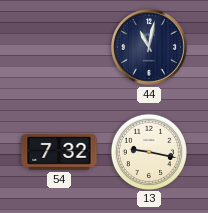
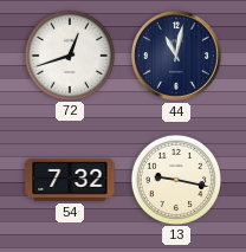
72: none -> 12:42 (69, 54)
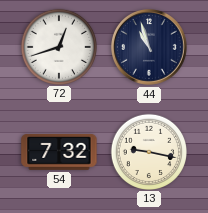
44: 11:02 -> 10:57 (150, 48)
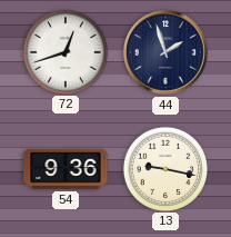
44: 10:57 -> 1:57 (167, 53)
54: 7:32 -> 9:36 (66, 170)
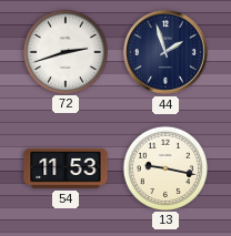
72: 12:42 -> 2:42 (64, 51)
54: 9:36 -> 11:53 (66, 170)
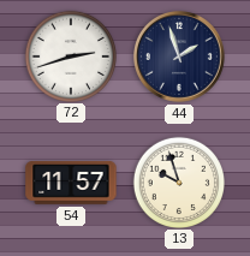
54: 11:53 -> 11:57 (71, 184)
13: 9:17 -> 9:57 (178, 181)
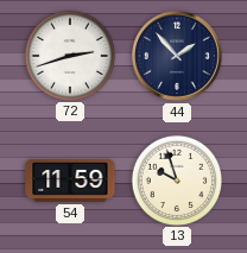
44: 1:57 -> 1:53 (178, 57)
54: 11:57 -> 11:59 (70, 182)
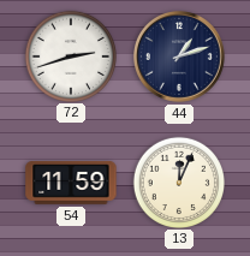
44: 1:53 -> 1:12 (180, 58)
13: 9:57 -> 12:04 (178, 181)
